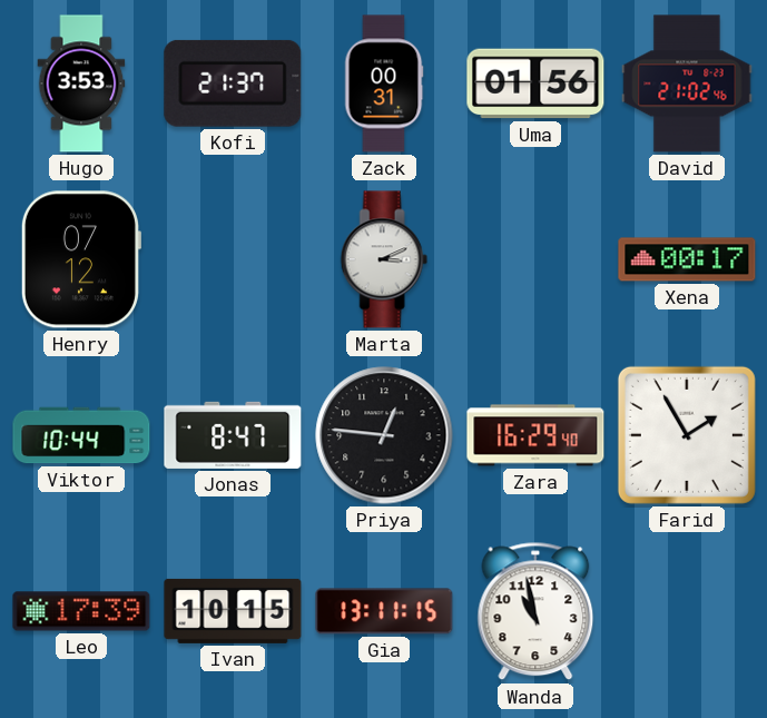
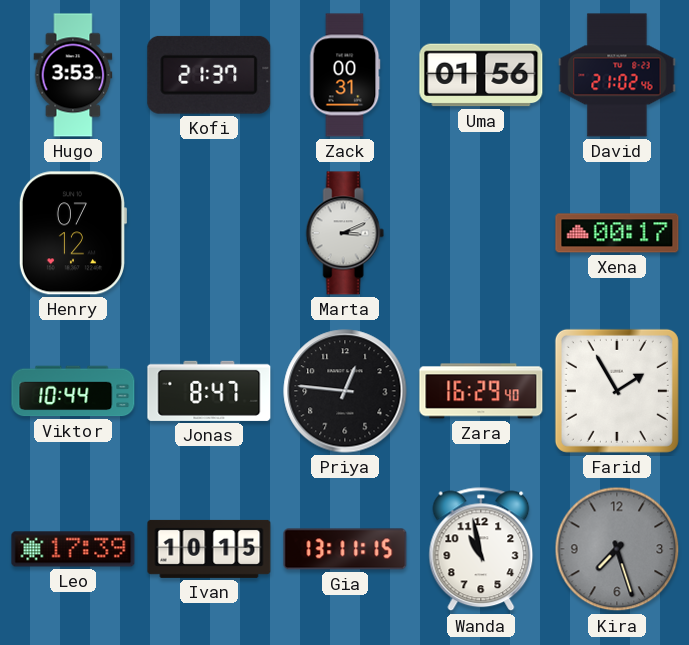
Kira: none -> 7:27 (617, 549)
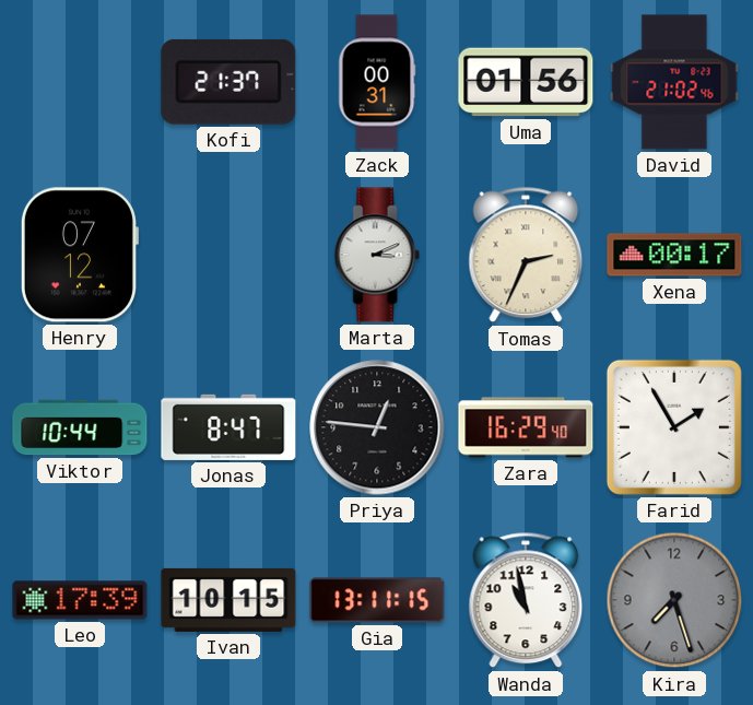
Hugo: 3:53 -> none (73, 75)
Tomas: none -> 2:34 (526, 255)
